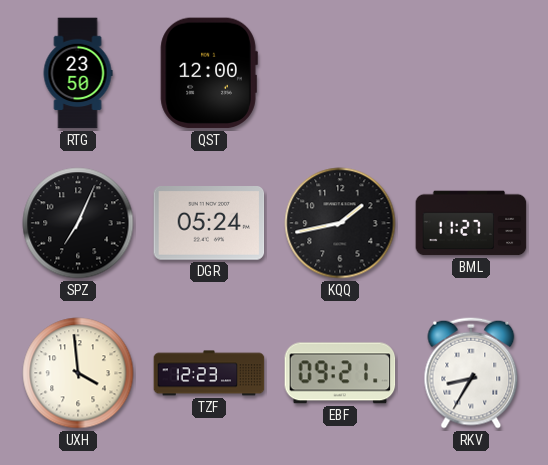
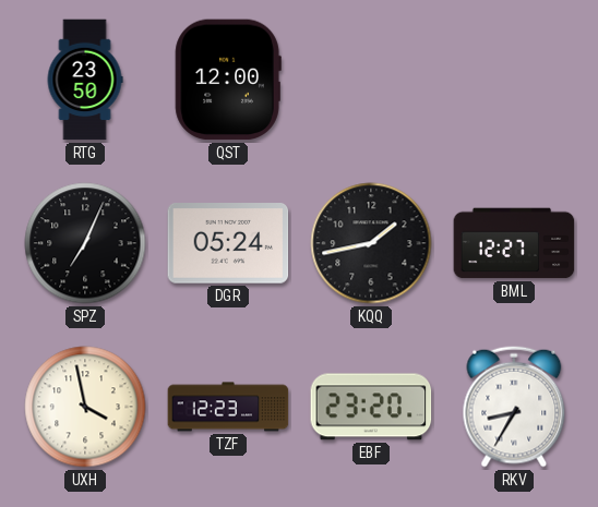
BML: 11:27 -> 12:27 (514, 243)
UXH: 3:59 -> 3:58 (85, 407)
EBF: 09:21 -> 23:20 (371, 407)
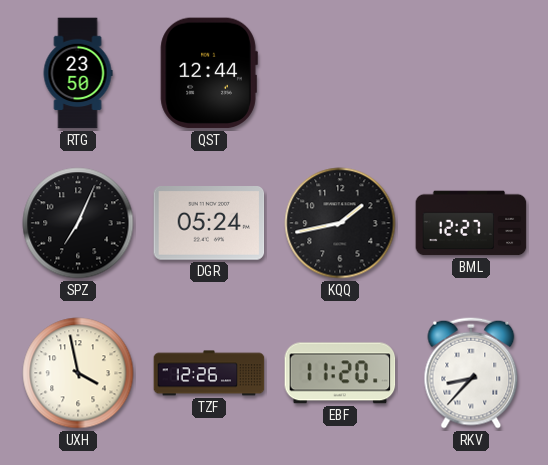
QST: 12:00 -> 12:44 (209, 73)
TZF: 12:23 -> 12:26 (209, 373)
EBF: 23:20 -> 11:20 (340, 373)
RKV: 8:35 -> 8:37 (471, 373)
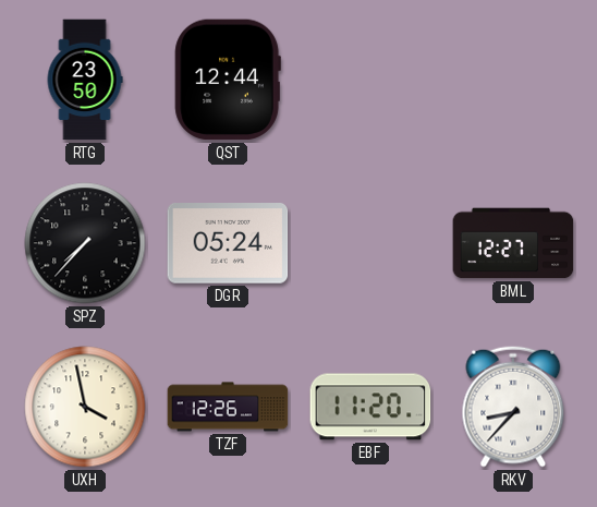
SPZ: 7:04 -> 7:37 (85, 243)
KQQ: 1:43 -> none (340, 223)
